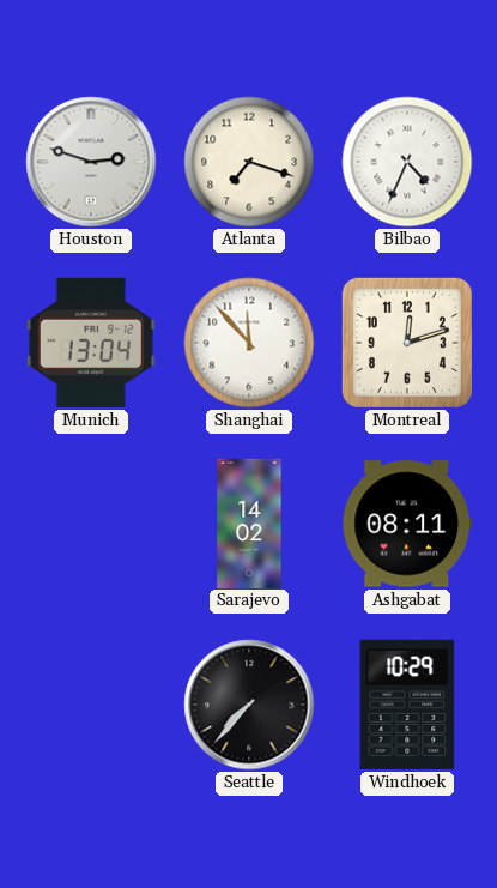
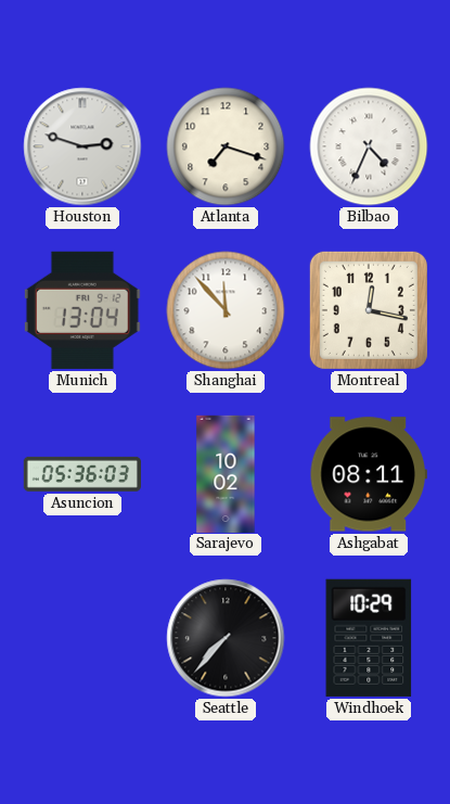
Montreal: 12:12 -> 12:17 (369, 310)
Asuncion: none -> 05:36 (82, 474)
Sarajevo: 14:02 -> 10:02 (226, 473)
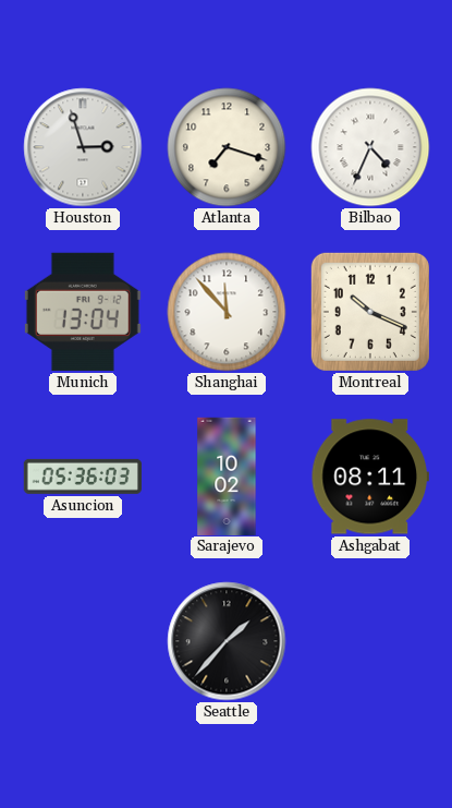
Houston: 2:48 -> 2:57 (83, 147)
Montreal: 12:17 -> 10:19 (370, 312)
Seattle: 7:37 -> 1:37 (227, 641)
Windhoek: 10:29 -> none (369, 638)
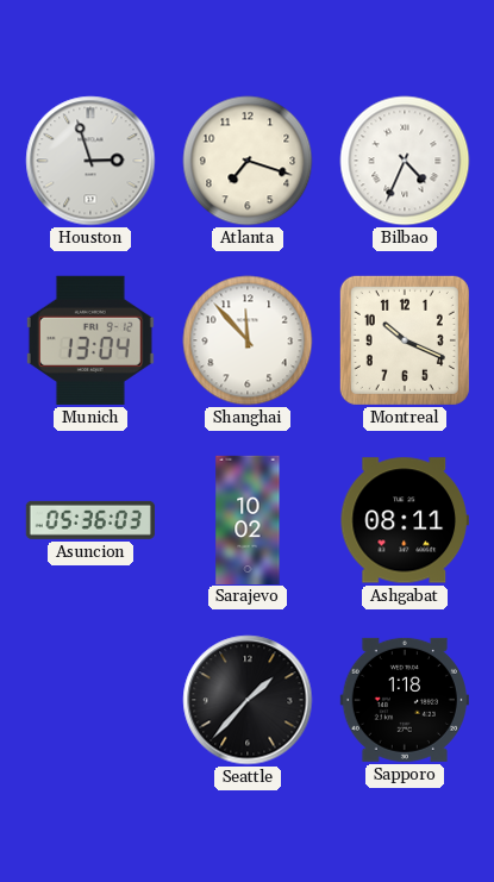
Sapporo: none -> 1:18 (405, 700)
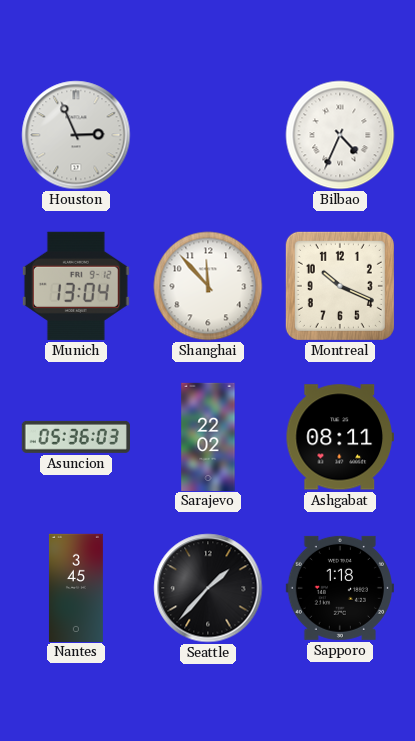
Houston: 2:57 -> 2:56 (76, 135)
Atlanta: 7:18 -> none (248, 161)
Sarajevo: 10:02 -> 22:02 (208, 436)
Nantes: none -> 3:45 (76, 587)
